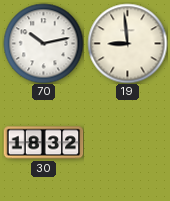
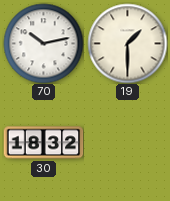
19: 8:59 -> 1:30 (127, 43)
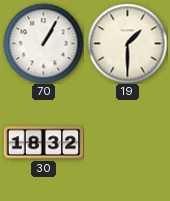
70: 10:13 -> 1:05 (43, 43)
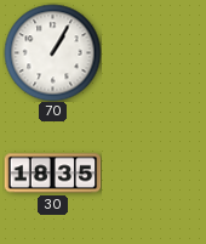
19: 1:30 -> none (127, 43)
30: 18:32 -> 18:35 (52, 174)
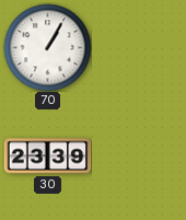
30: 18:35 -> 23:39 (47, 157)
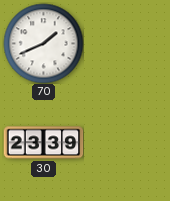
70: 1:05 -> 1:41 (43, 43)
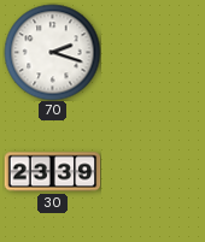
70: 1:41 -> 2:18 (52, 52)
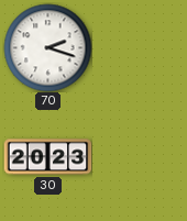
30: 23:39 -> 20:23 (47, 157)
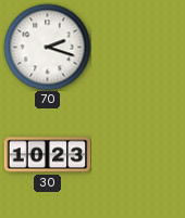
30: 20:23 -> 10:23 (47, 155)
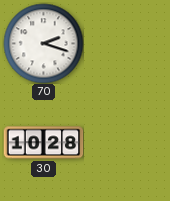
30: 10:23 -> 10:28 (43, 143)
